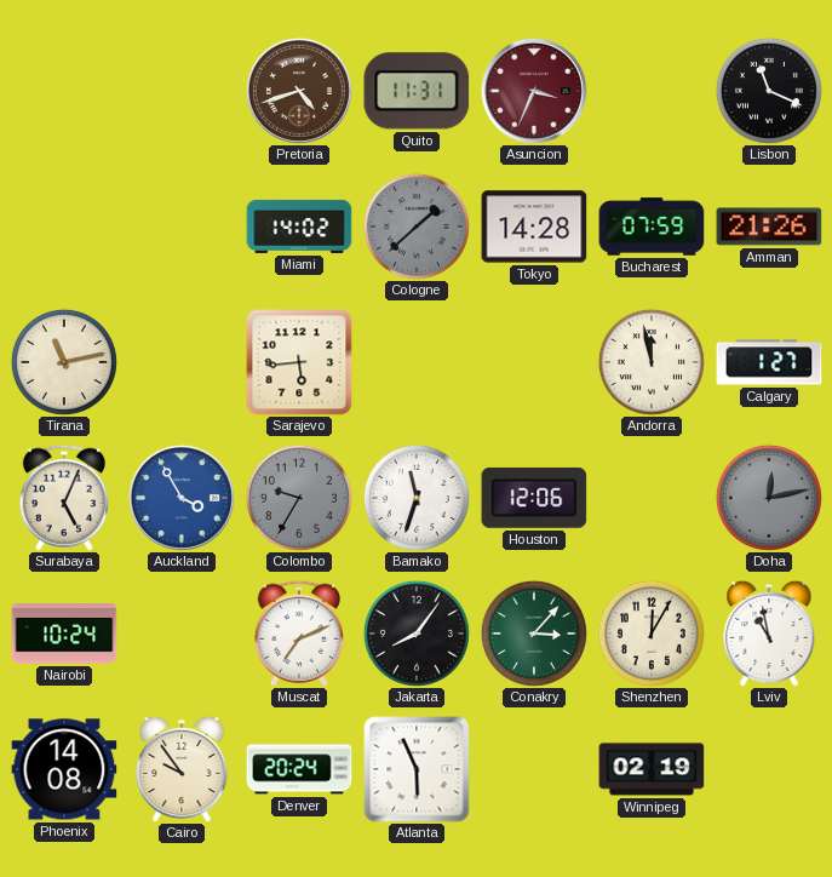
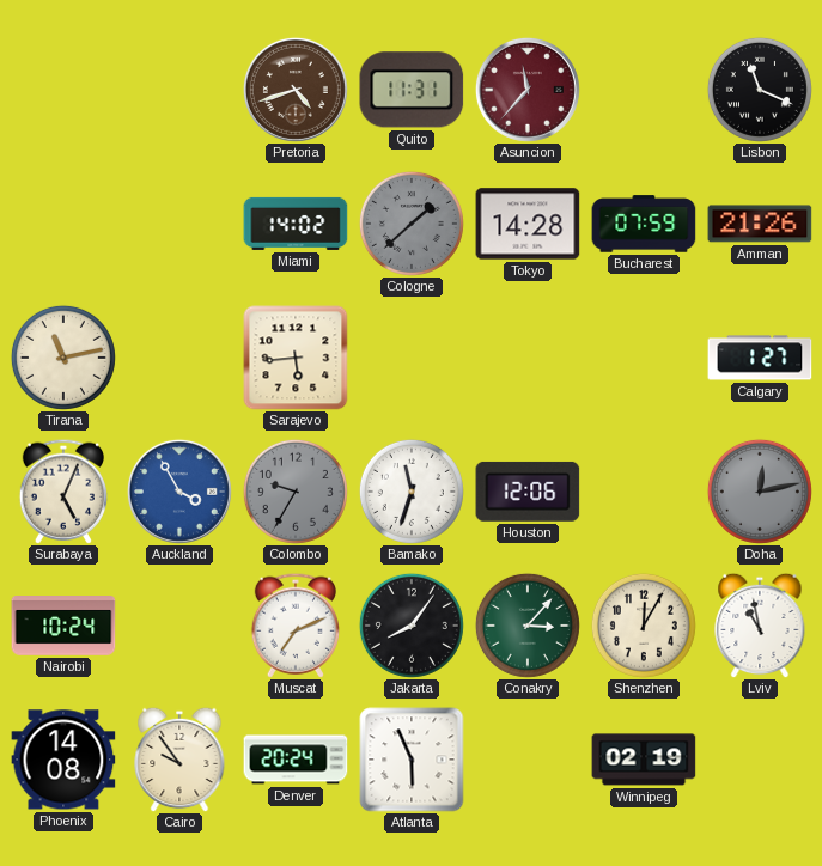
Asuncion: 3:34 -> 11:37 (528, 90)
Andorra: 11:58 -> none (652, 362)
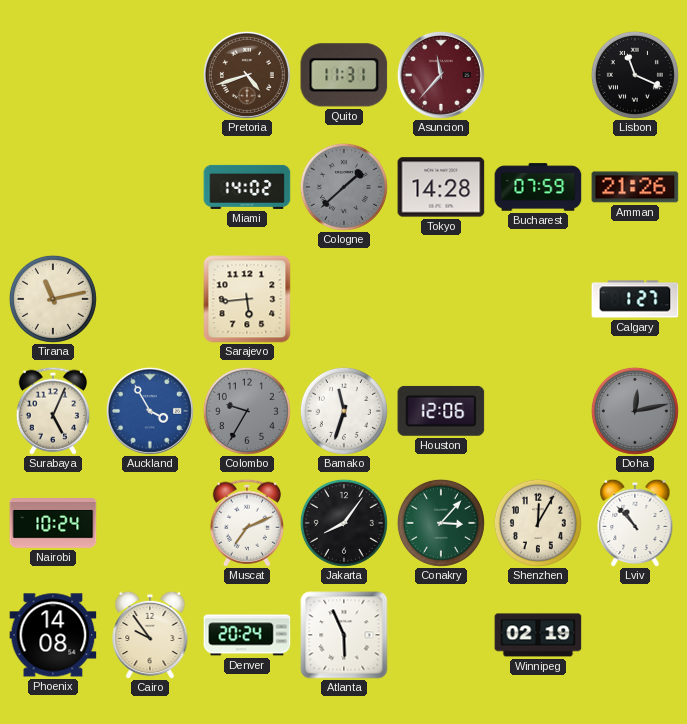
Lviv: 10:58 -> 10:53 (635, 523)
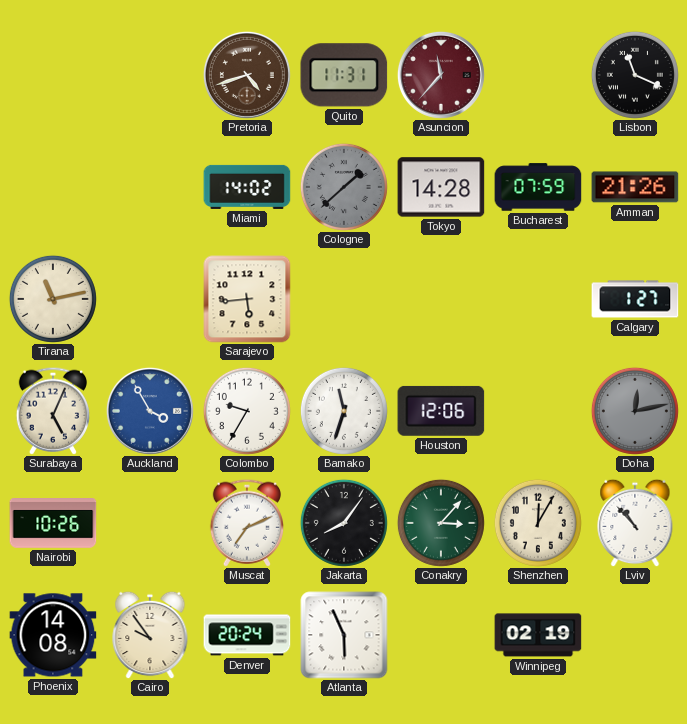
Colombo dial: grey -> white (247, 411)
Nairobi: 10:24 -> 10:26 (53, 524)
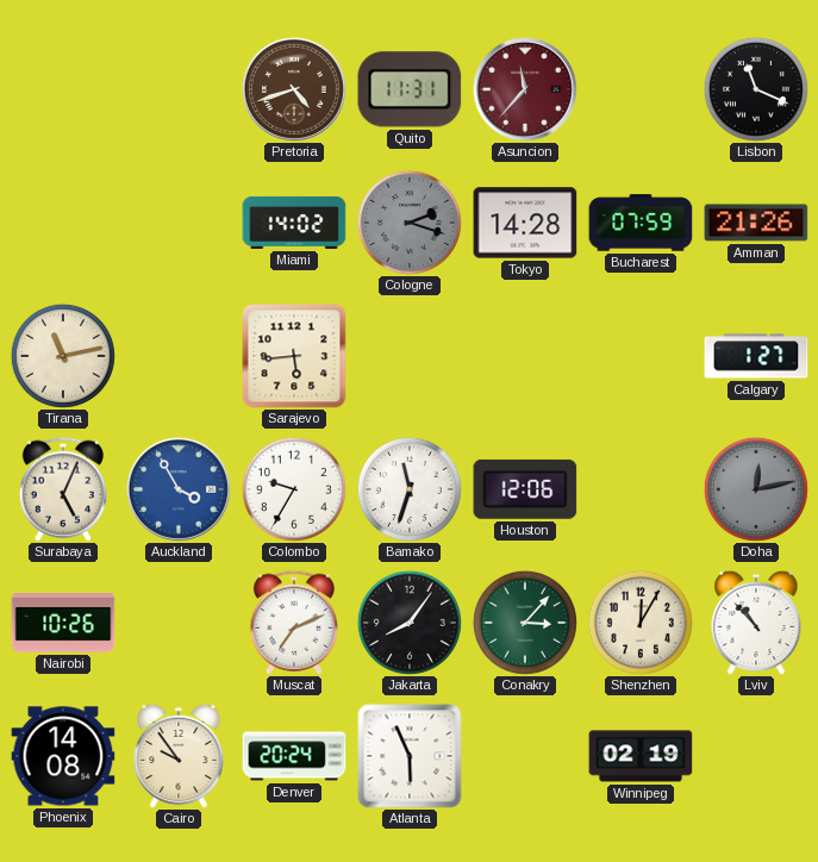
Cologne: 1:38 -> 2:18 (410, 223)
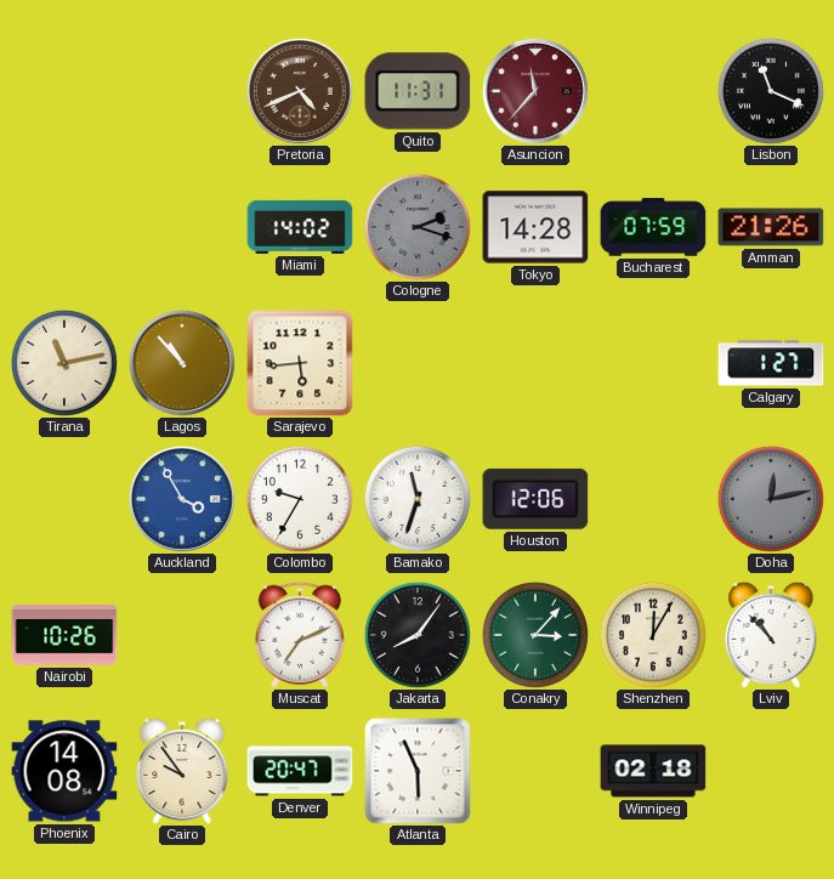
Pretoria: 4:42 -> 4:41 (300, 91)
Lagos: none -> 10:53 (182, 363)
Surabaya: 5:04 -> none (62, 489)
Denver: 20:24 -> 20:47 (300, 771)
Winnipeg: 02:19 -> 02:18 (653, 771)
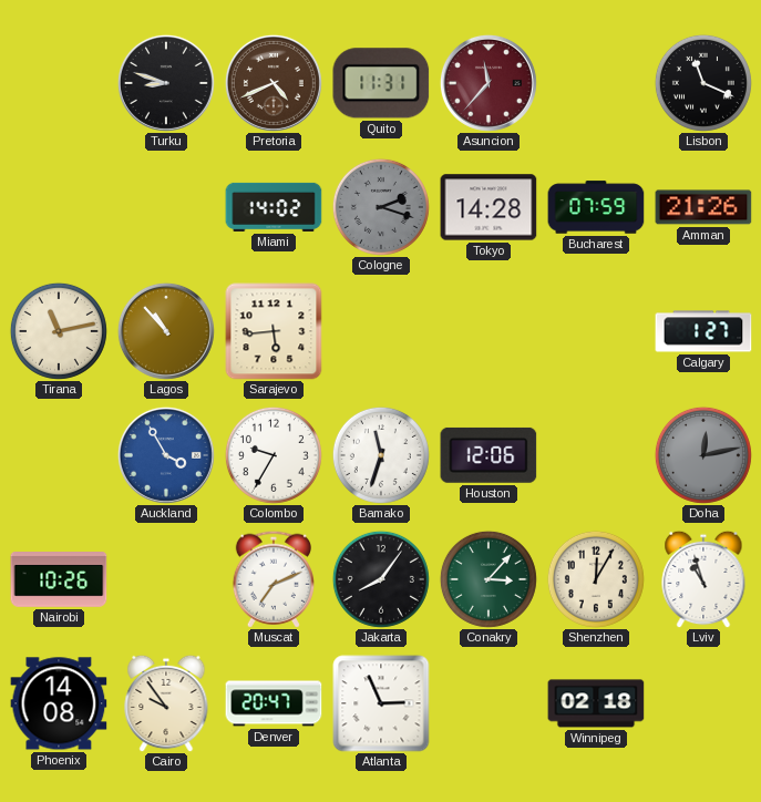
Turku: none -> 8:48 (166, 83)
Lviv: 10:53 -> 10:57 (703, 579)
Atlanta: 5:56 -> 2:56 (381, 703)
